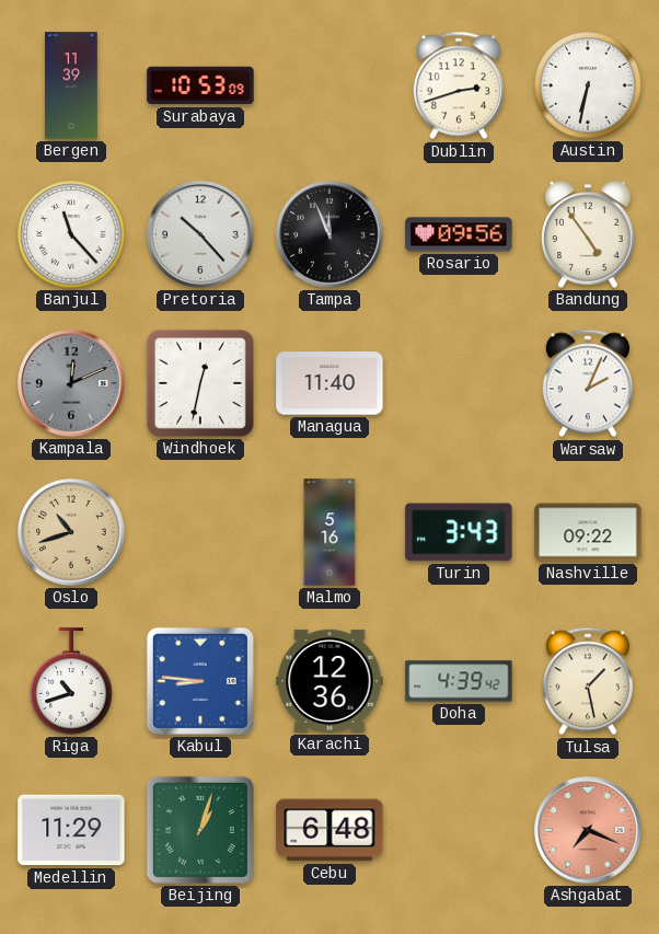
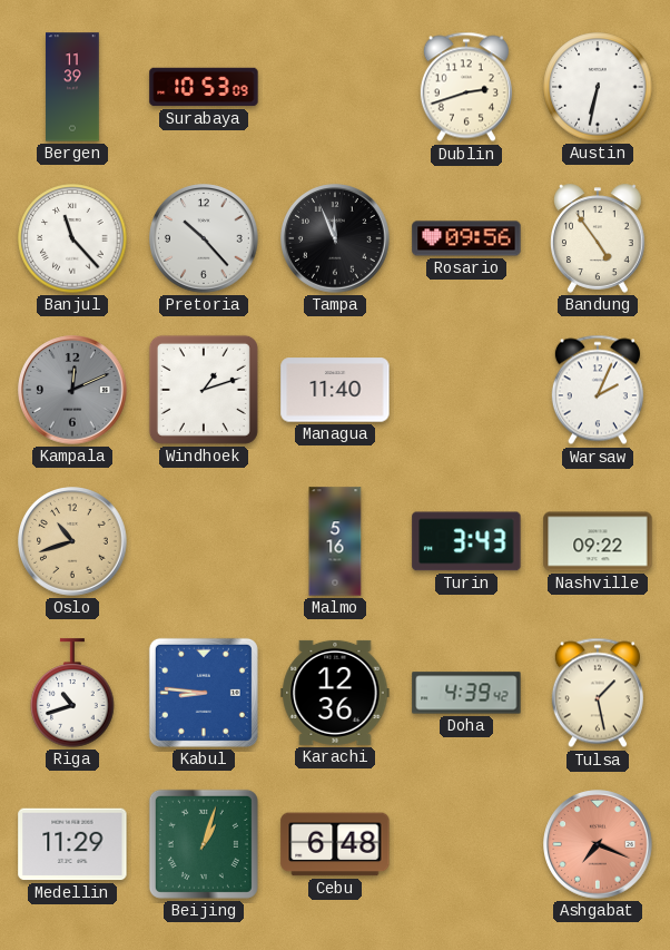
Windhoek: 12:32 -> 1:12 (204, 390)
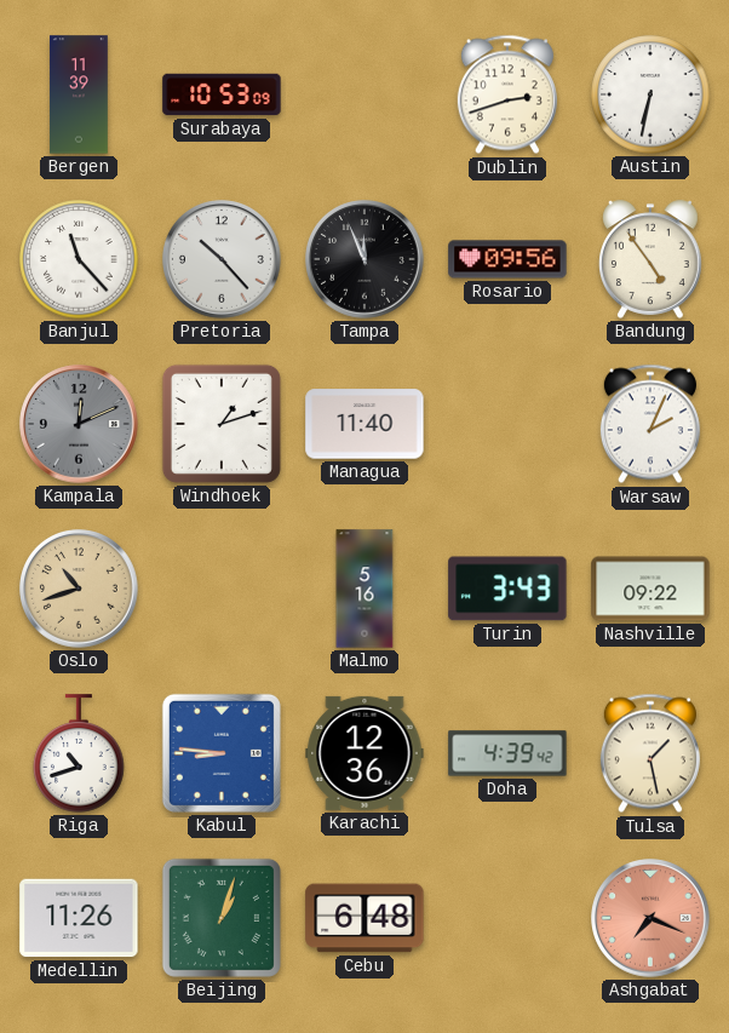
Medellin: 11:29 -> 11:26 (79, 918)
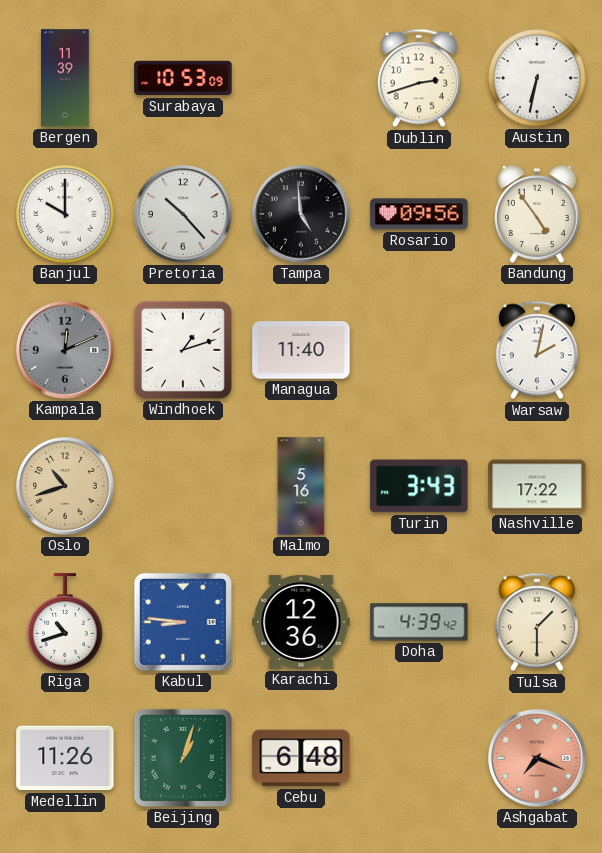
Banjul: 11:23 -> 10:00 (65, 214)
Tampa: 11:56 -> 4:59 (301, 214)
Warsaw: 2:04 -> 2:02 (537, 350)
Nashville: 09:22 -> 17:22 (537, 486)
Tulsa: 1:28 -> 1:30 (537, 622)
